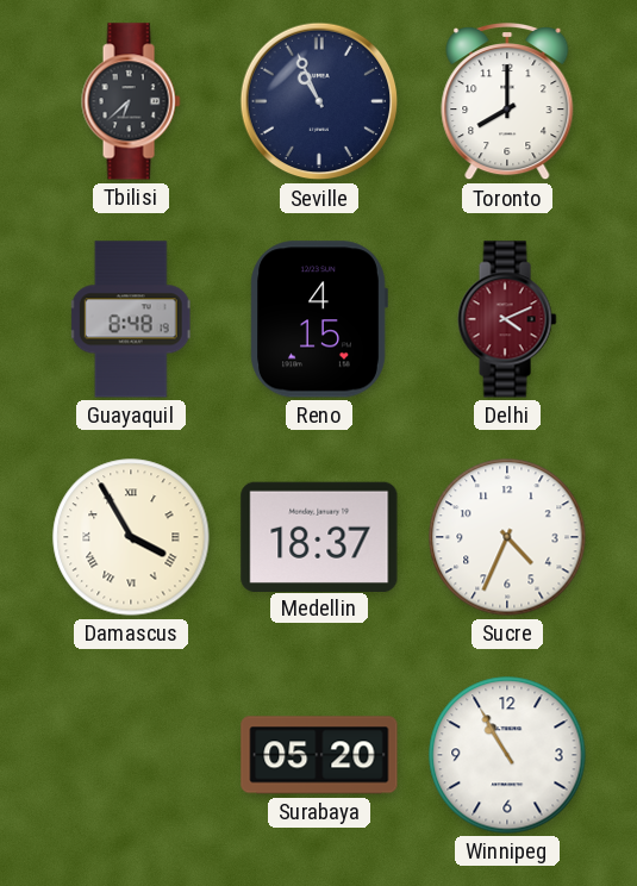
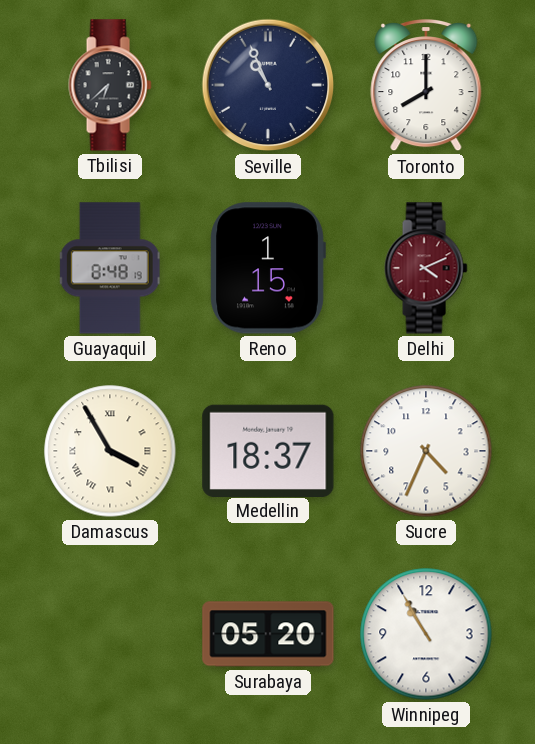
Reno: 4:15 -> 1:15 (268, 268)
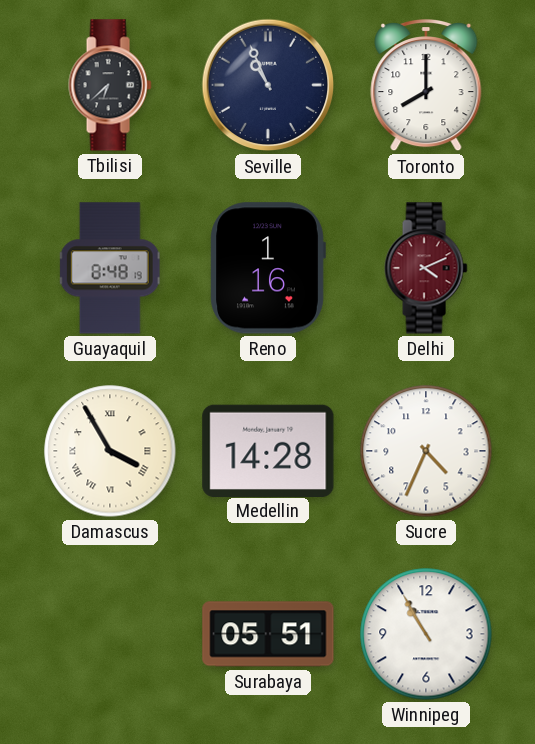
Reno: 1:15 -> 1:16 (268, 268)
Medellin: 18:37 -> 14:28 (268, 450)
Surabaya: 05:20 -> 05:51 (268, 634)
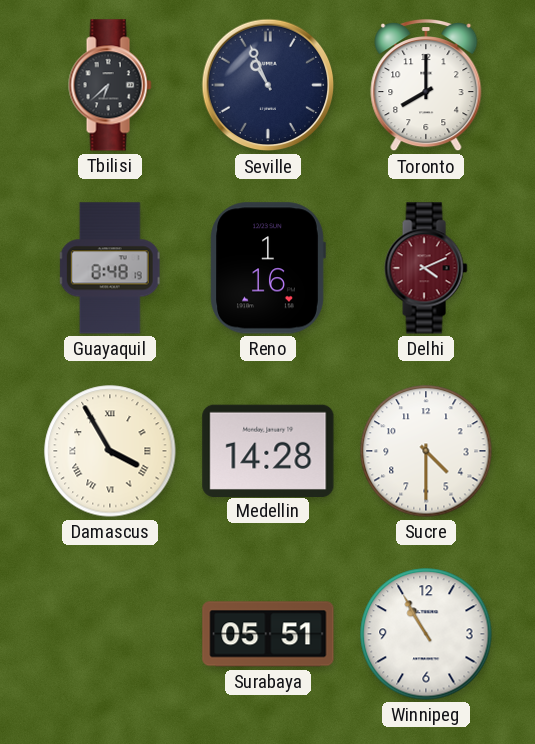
Sucre: 4:34 -> 4:30 (426, 451)
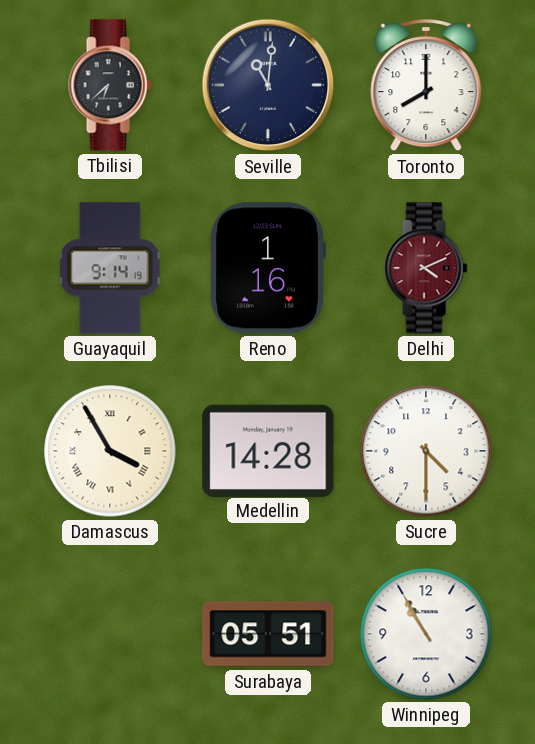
Seville: 10:56 -> 11:01 (268, 85)
Guayaquil: 8:48 -> 9:14 (110, 268)
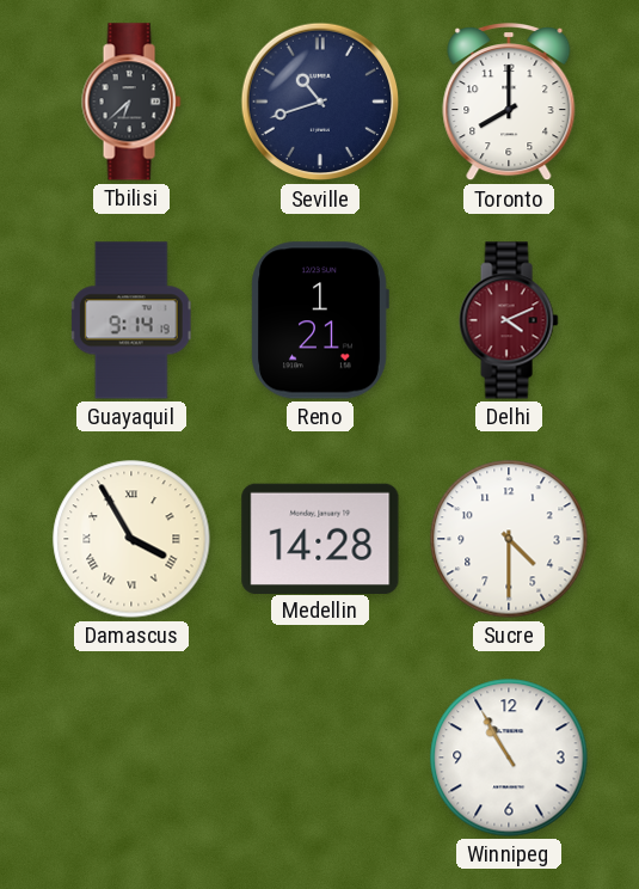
Seville: 11:01 -> 10:42 (320, 102)
Reno: 1:16 -> 1:21 (320, 320)
Surabaya: 05:51 -> none (268, 634)
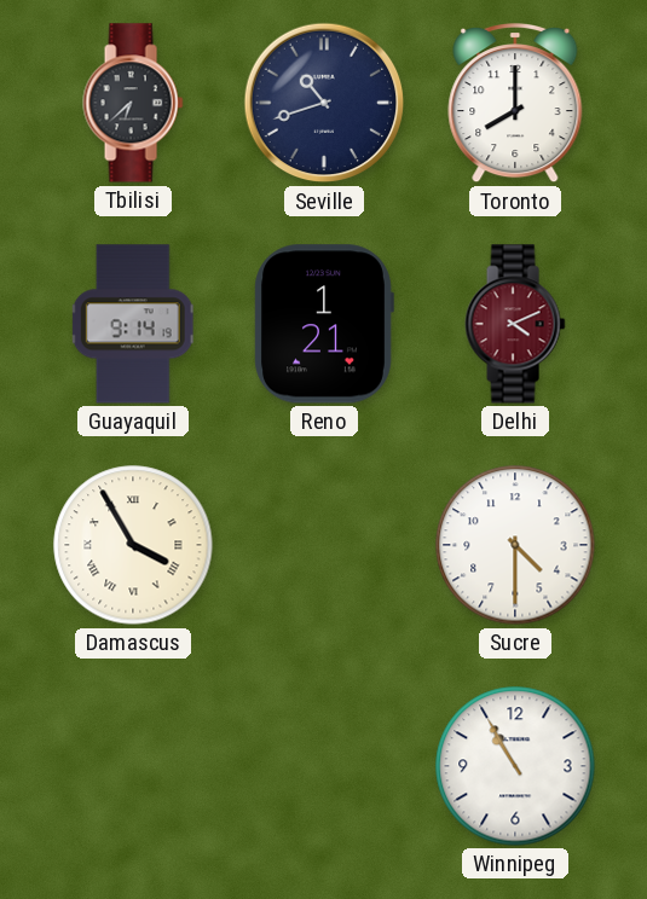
Medellin: 14:28 -> none (320, 538)
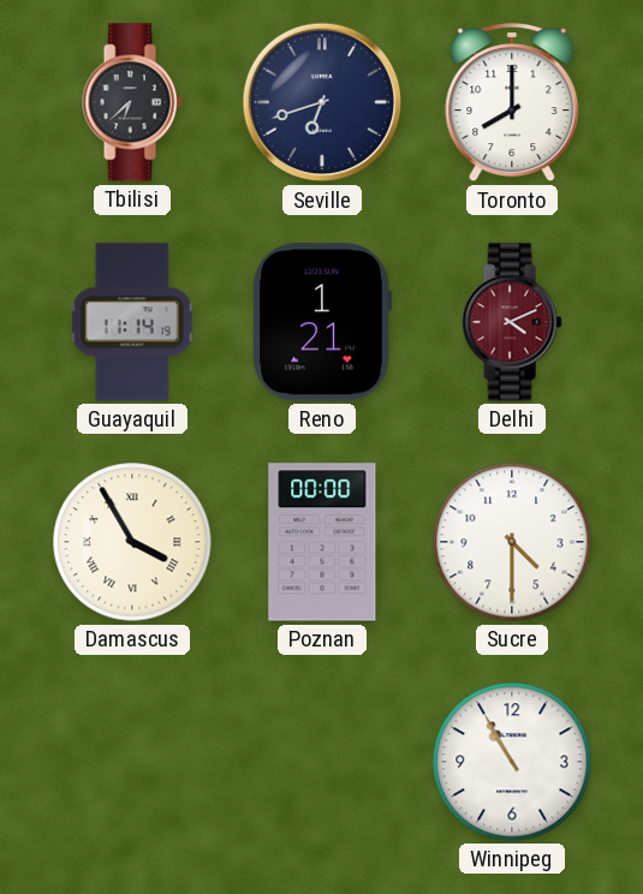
Seville: 10:42 -> 6:42 (322, 102)
Guayaquil: 9:14 -> 11:14 (132, 322)
Poznan: none -> 00:00 (322, 542)
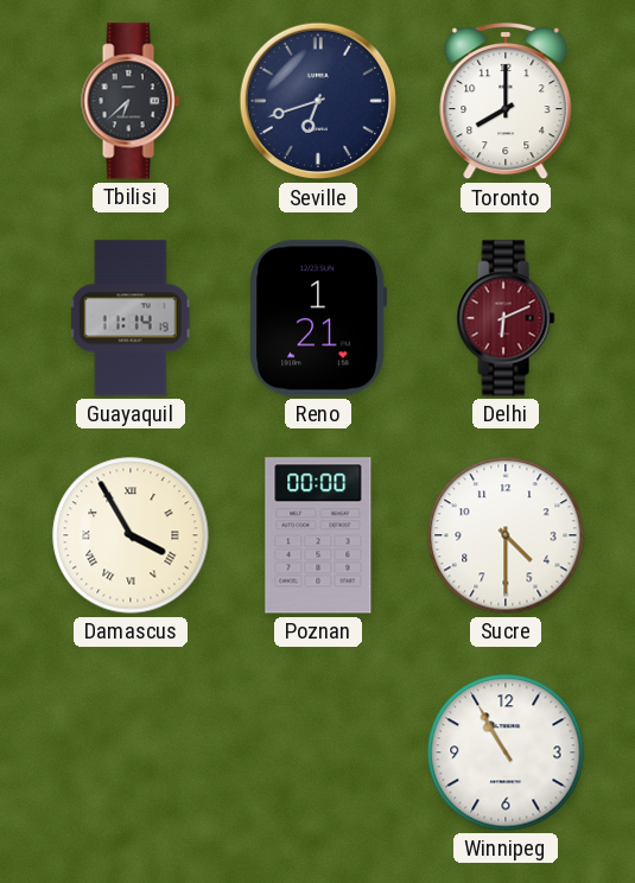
Delhi: 4:11 -> 6:11 (506, 318)
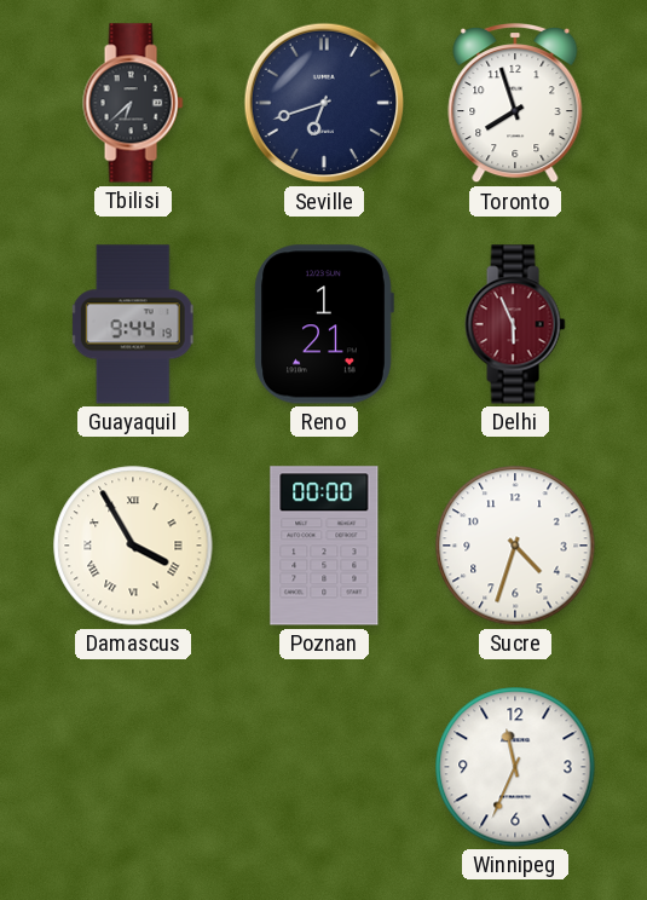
Toronto: 8:00 -> 7:57 (515, 104)
Guayaquil: 11:14 -> 9:44 (133, 324)
Delhi: 6:11 -> 5:56 (515, 324)
Sucre: 4:30 -> 4:33 (515, 546)
Winnipeg: 10:55 -> 11:34 (515, 767)
